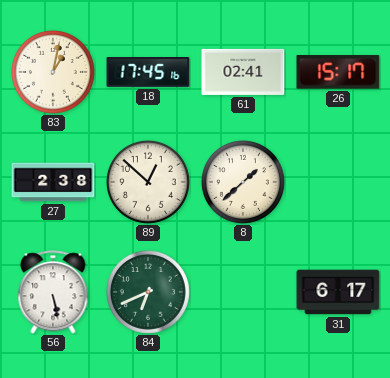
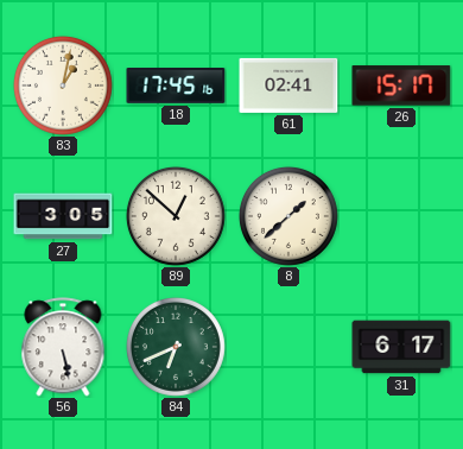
27: 2:38 -> 3:05 (63, 216)
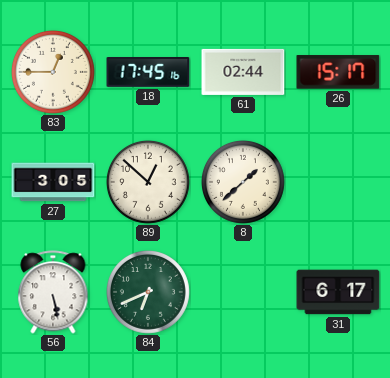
83: 1:02 -> 12:45 (53, 72)
61: 02:41 -> 02:44 (243, 72)
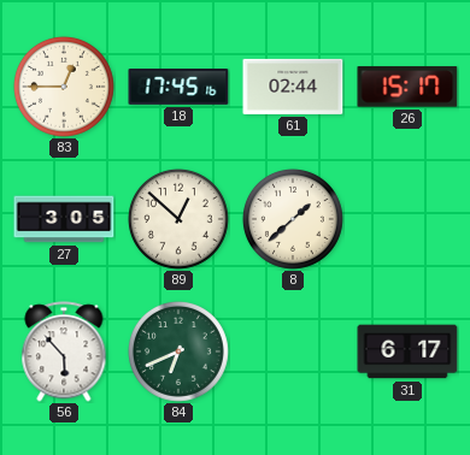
56: 5:28 -> 5:53 (64, 351)
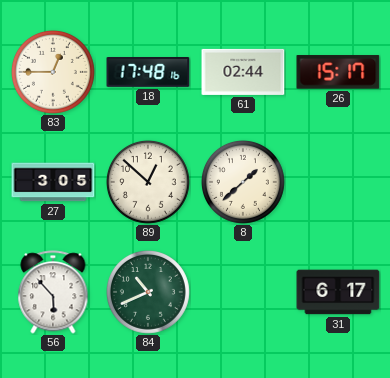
18: 17:45 -> 17:48 (148, 72)
84: 6:41 -> 10:41 (148, 292)
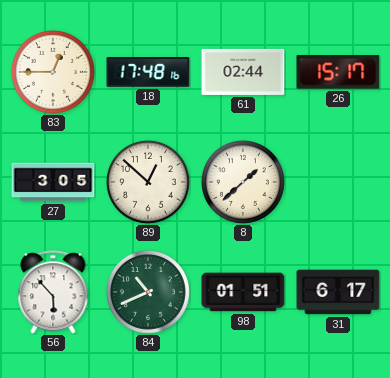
98: none -> 01:51 (243, 292)
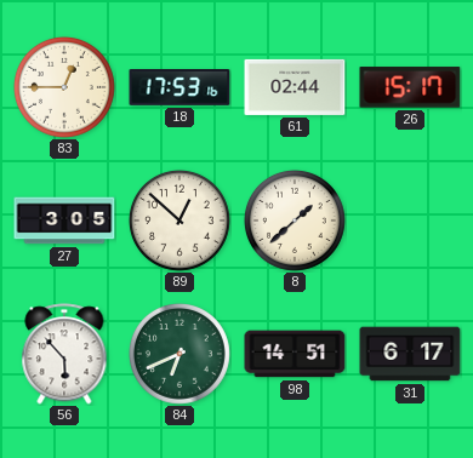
18: 17:48 -> 17:53 (179, 87)
84: 10:41 -> 6:41 (179, 354)
98: 01:51 -> 14:51 (295, 354)
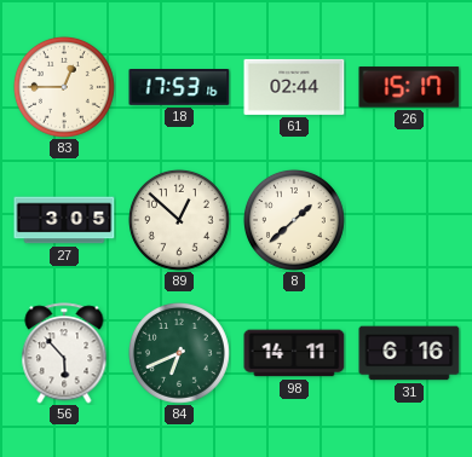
98: 14:51 -> 14:11 (294, 353)
31: 6:17 -> 6:16 (409, 353)
